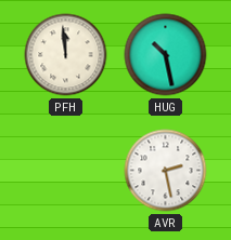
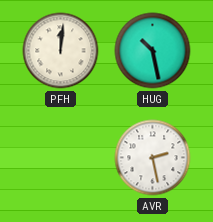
PFH: 11:59 -> 12:01 (61, 51)
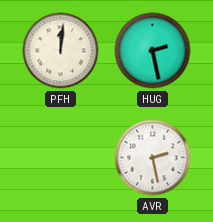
HUG: 10:28 -> 2:28 (153, 51)
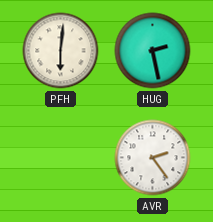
PFH: 12:01 -> 6:01 (61, 51)
AVR: 2:28 -> 2:24 (153, 158)
